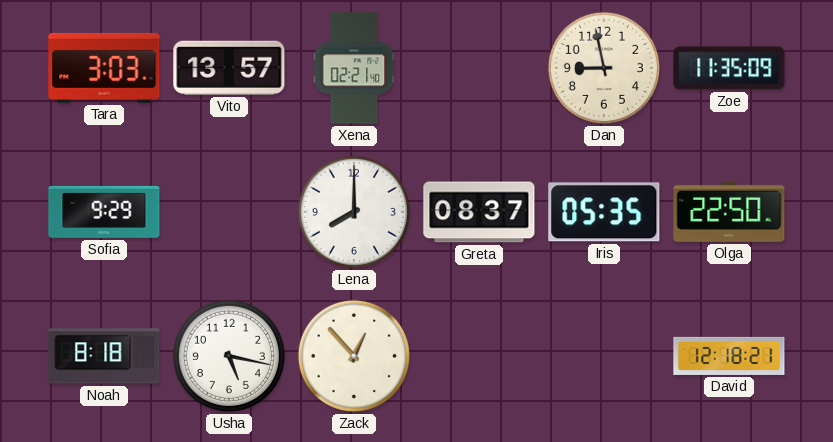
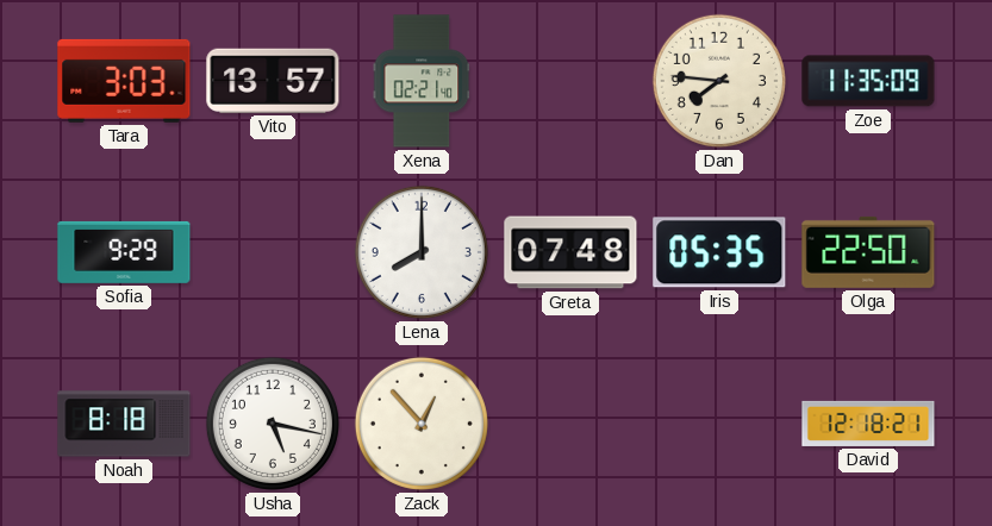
Dan: 8:58 -> 7:46 (719, 81)
Greta: 08:37 -> 07:48 (570, 252)
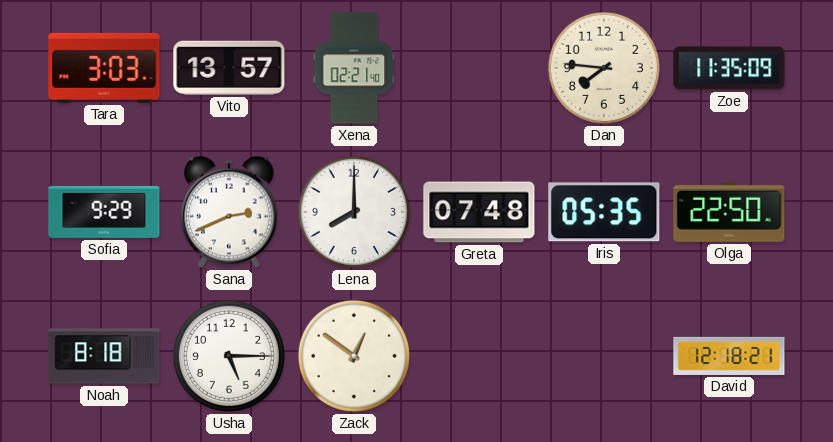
Sana: none -> 2:41 (230, 212)
Usha: 5:17 -> 5:15 (229, 356)
Zack: 12:53 -> 12:51 (354, 356)
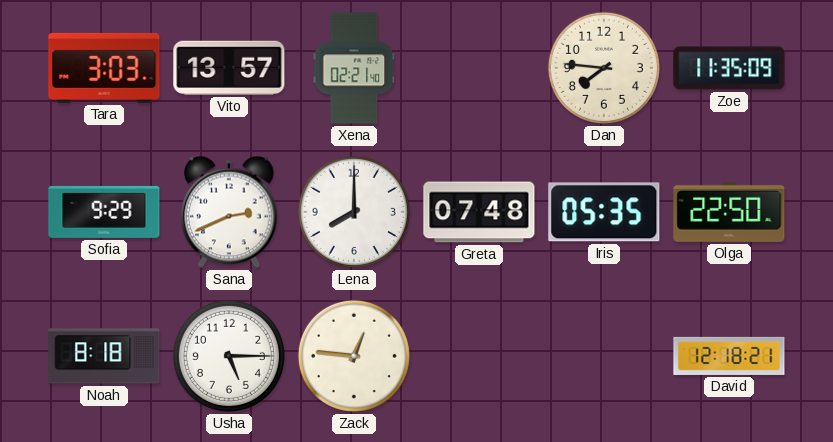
Zack: 12:51 -> 12:46 (354, 356)
